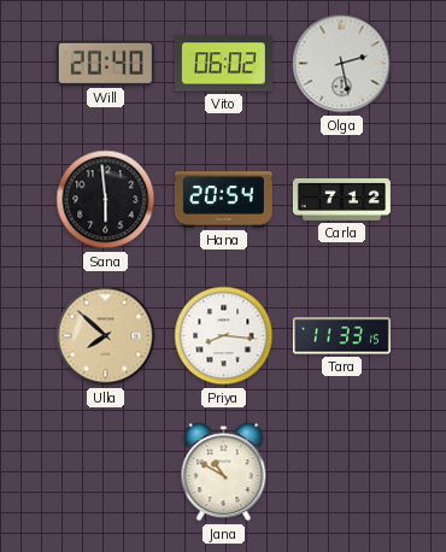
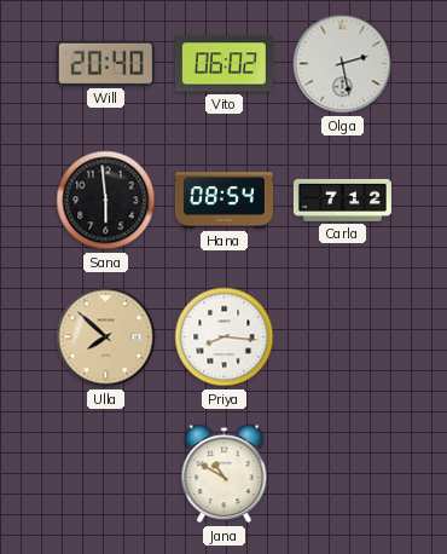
Hana: 20:54 -> 08:54 (224, 201)
Tara: 11:33 -> none (341, 336)
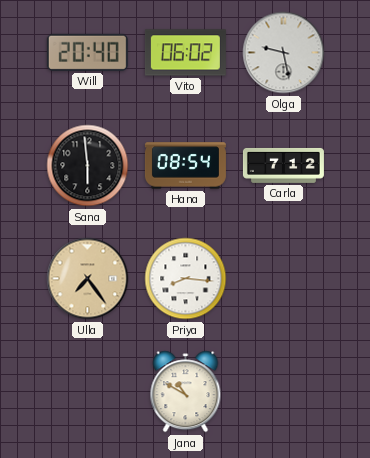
Olga: 2:28 -> 9:28 (284, 53)
Ulla: 7:52 -> 7:24 (88, 279)
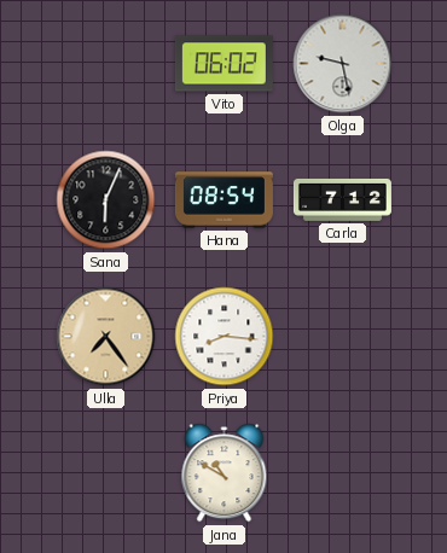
Will: 20:40 -> none (87, 52)
Sana: 5:59 -> 6:04 (106, 200)
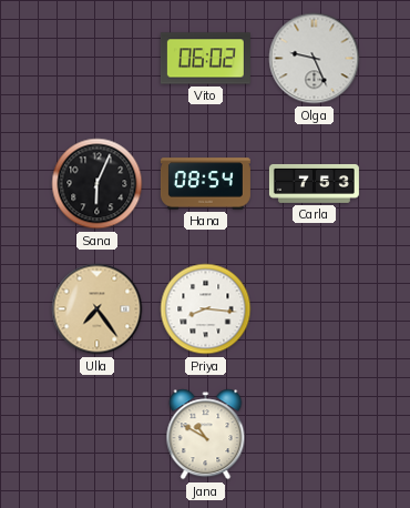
Olga: 9:28 -> 9:26 (315, 59)
Carla: 7:12 -> 7:53 (314, 183)
